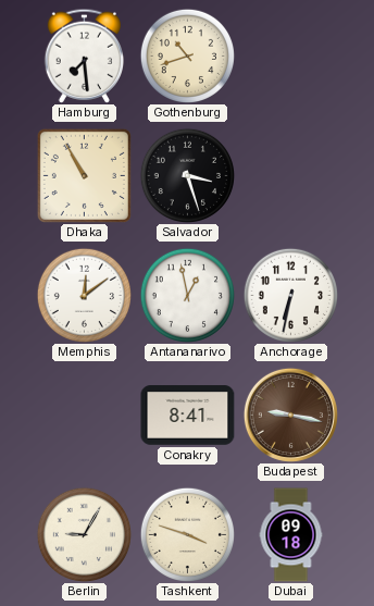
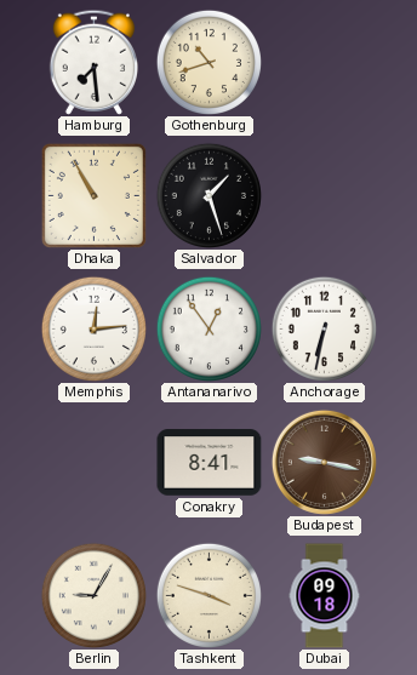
Salvador: 3:27 -> 1:27 (208, 195)
Memphis: 12:09 -> 12:14 (93, 328)
Antananarivo: 12:58 -> 12:54 (208, 328)
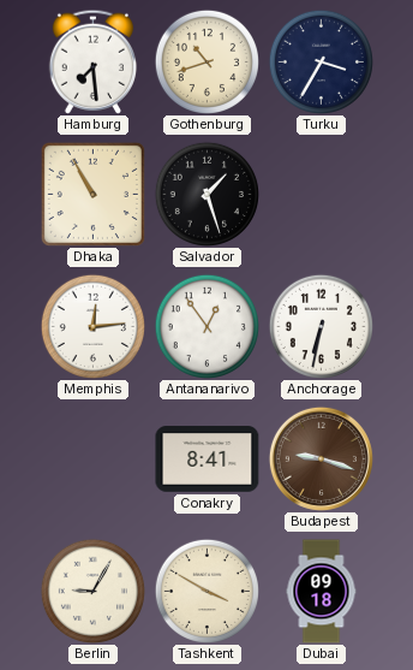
Turku: none -> 3:35 (321, 61)
Budapest: 9:17 -> 9:18 (321, 458)
Tashkent: 3:48 -> 3:50 (206, 591)
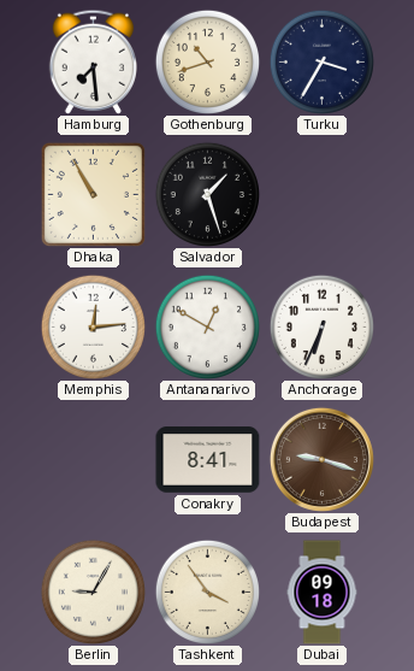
Antananarivo: 12:54 -> 12:50 (207, 326)
Anchorage: 6:32 -> 6:34 (321, 326)
Tashkent: 3:50 -> 3:54 (207, 591)
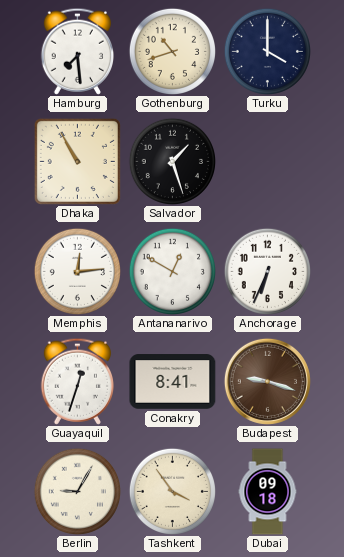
Turku: 3:35 -> 4:00 (267, 51)
Guayaquil: none -> 12:33 (77, 381)
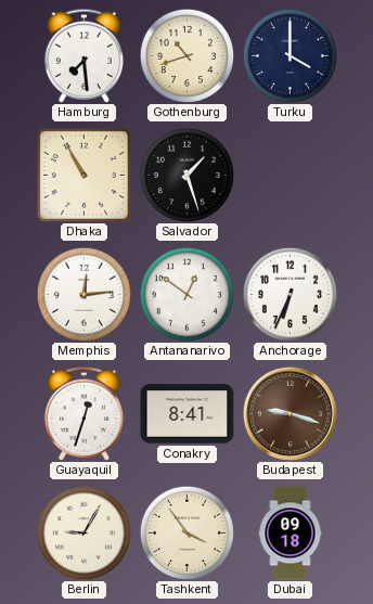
Antananarivo: 12:50 -> 12:51 (186, 294)
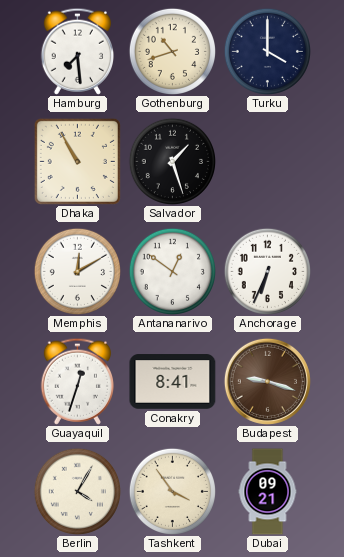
Memphis: 12:14 -> 12:10 (77, 271)
Berlin: 9:05 -> 4:05 (77, 491)
Dubai: 09:18 -> 09:21 (268, 492)
